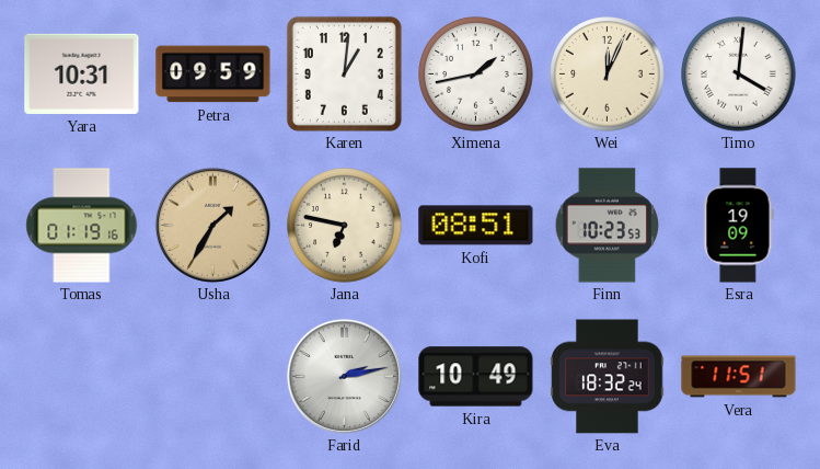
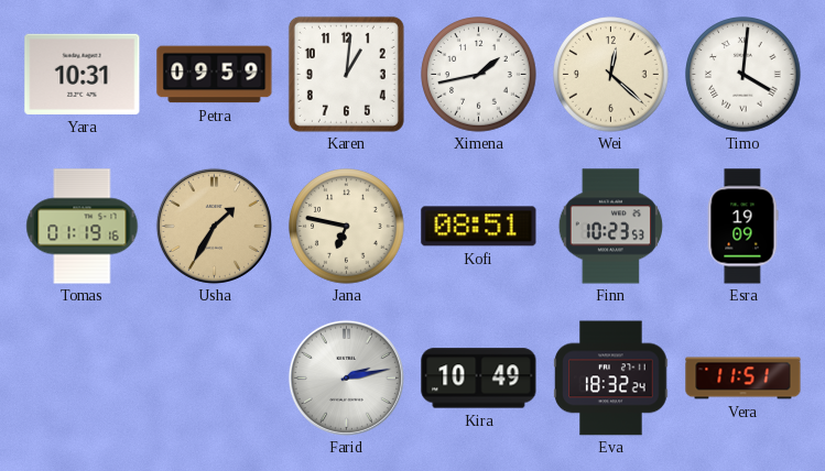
Wei: 12:04 -> 12:22 (611, 75)
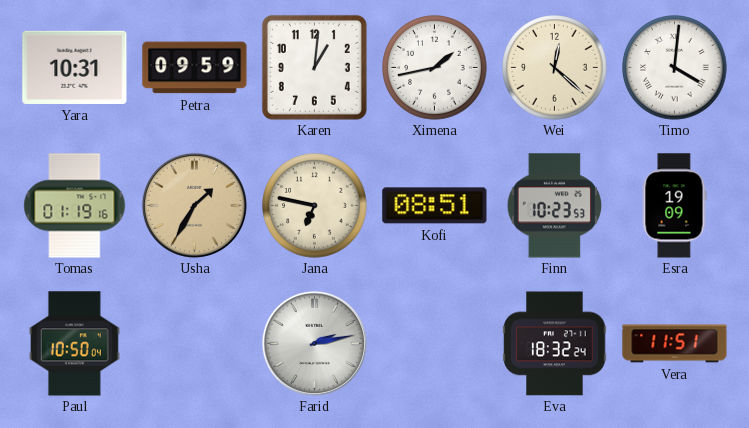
Paul: none -> 10:50 (74, 344)
Kira: 10:49 -> none (479, 379)
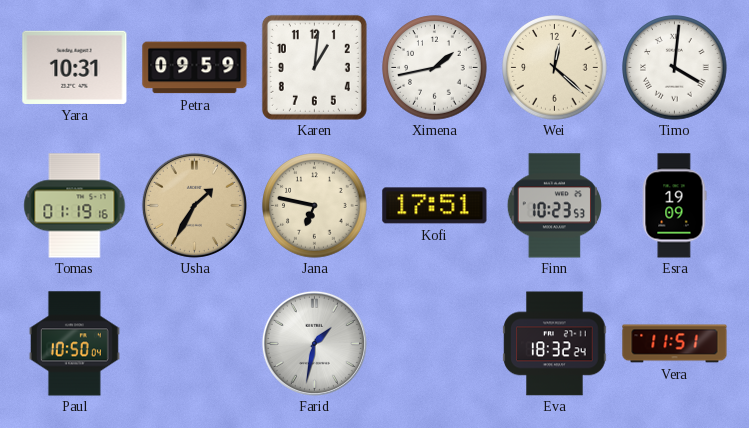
Kofi: 08:51 -> 17:51 (435, 206)
Farid: 2:13 -> 1:32 (314, 343)
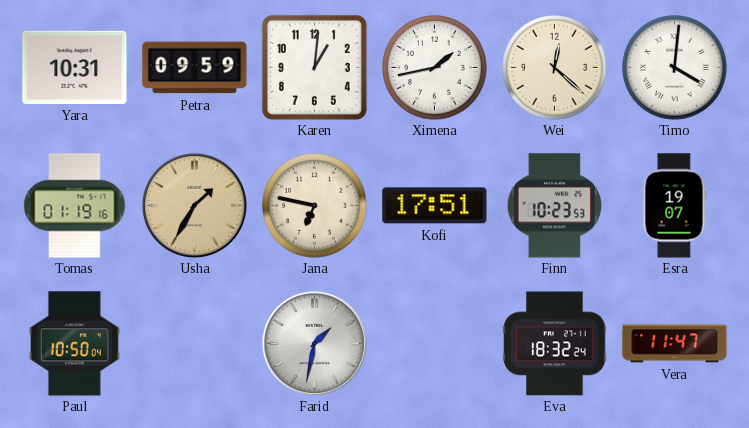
Esra: 19:09 -> 19:07 (674, 206)
Vera: 11:51 -> 11:47 (675, 344)
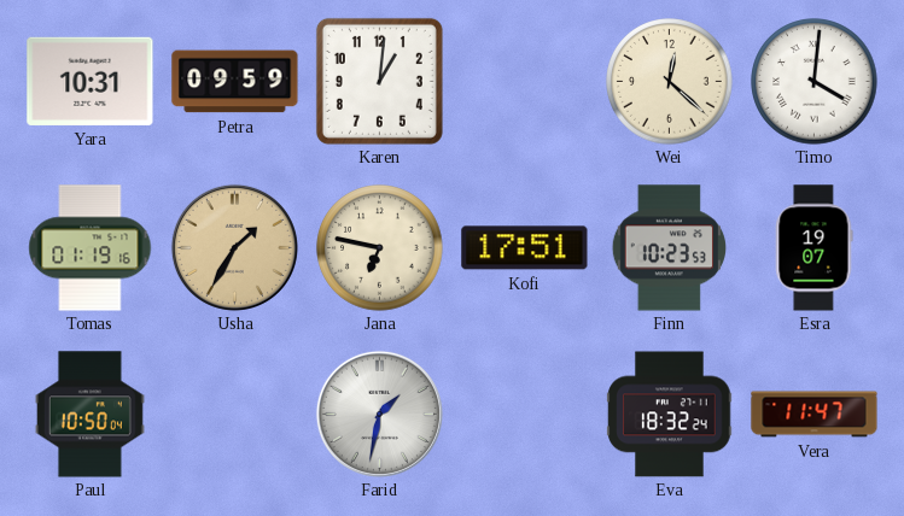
Ximena: 1:43 -> none (435, 68)
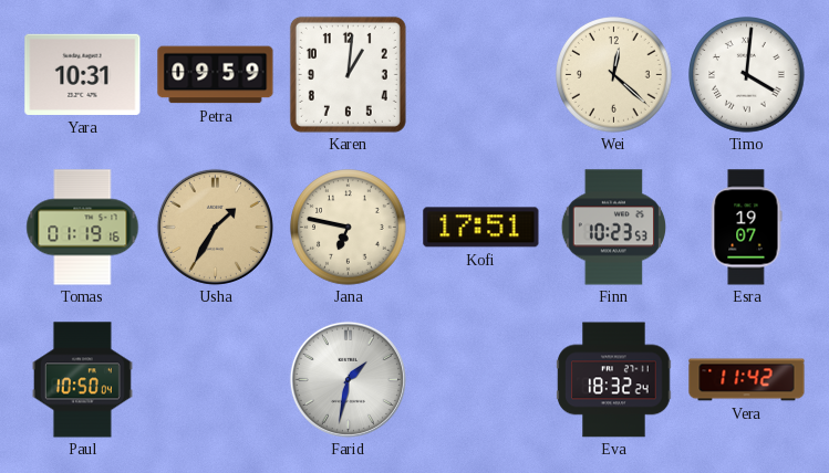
Vera: 11:47 -> 11:42 (747, 380)
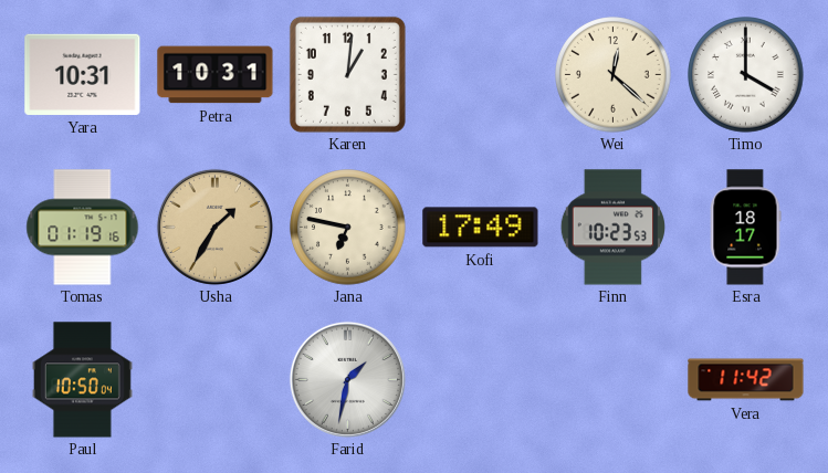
Petra: 09:59 -> 10:31 (216, 75)
Timo: 4:01 -> 4:00 (746, 75)
Kofi: 17:51 -> 17:49 (481, 228)
Esra: 19:07 -> 18:17 (745, 228)
Eva: 18:32 -> none (614, 380)
